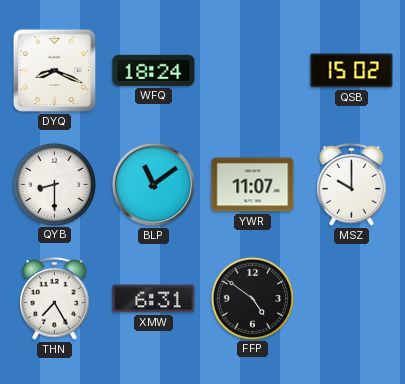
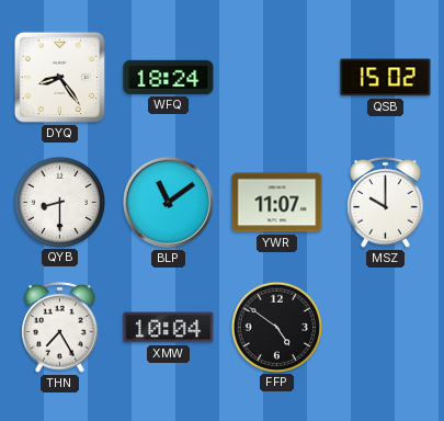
DYQ: 8:19 -> 8:24 (59, 77)
XMW: 6:31 -> 10:04 (169, 328)
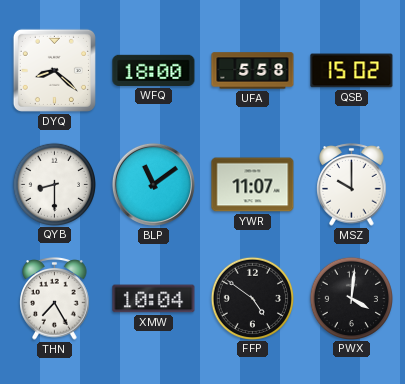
DYQ: 8:24 -> 8:22 (54, 70)
WFQ: 18:24 -> 18:00 (154, 70)
UFA: none -> 5:58 (253, 71)
PWX: none -> 4:01 (351, 298)
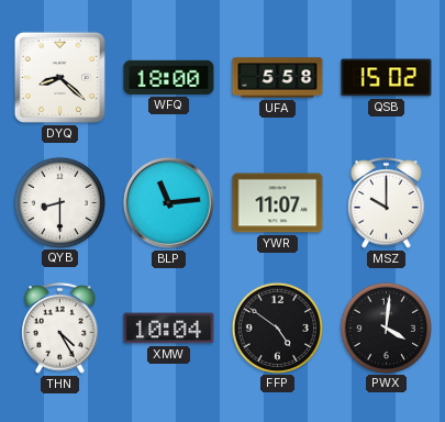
BLP: 11:09 -> 11:14 (168, 202)
THN: 7:25 -> 4:25 (60, 329)
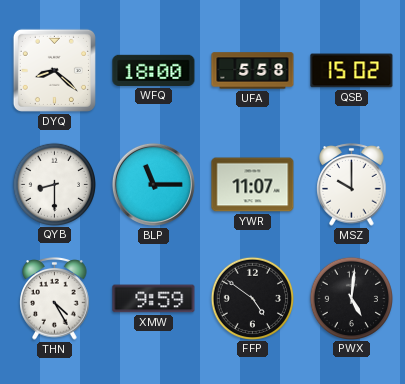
BLP: 11:14 -> 11:15 (153, 184)
XMW: 10:04 -> 9:59 (154, 299)
PWX: 4:01 -> 5:01 (351, 298)
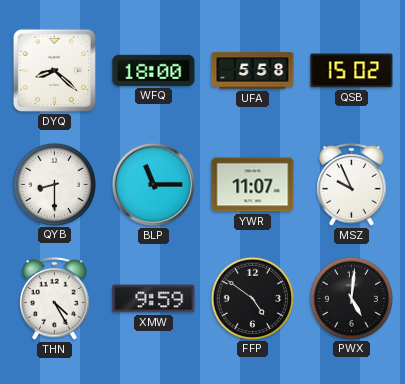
MSZ: 10:00 -> 9:56 (352, 185)
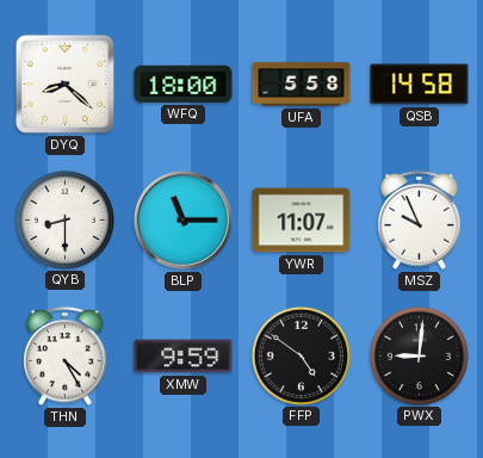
QSB: 15:02 -> 14:58 (420, 85)
PWX: 5:01 -> 9:01 (419, 355)
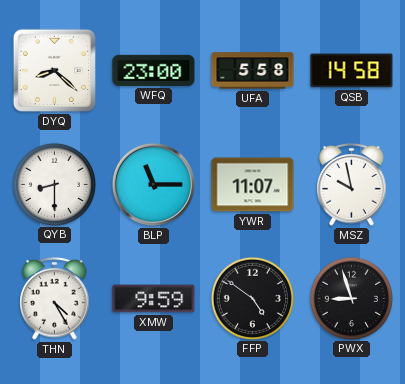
WFQ: 18:00 -> 23:00 (154, 70)
MSZ: 9:56 -> 9:58 (352, 185)
PWX: 9:01 -> 8:57 (351, 298)
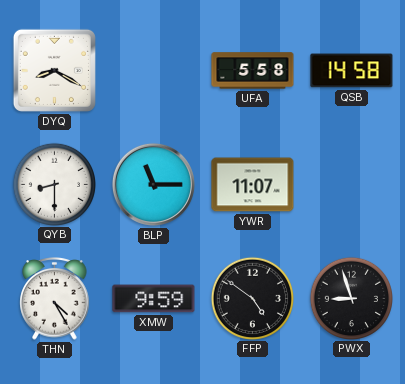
DYQ: 8:22 -> 8:20 (54, 70)
WFQ: 23:00 -> none (154, 70)
MSZ: 9:58 -> none (352, 185)
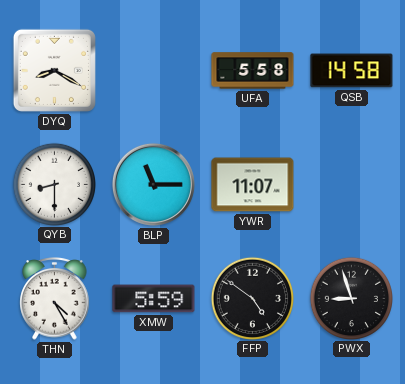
XMW: 9:59 -> 5:59 (154, 299)
